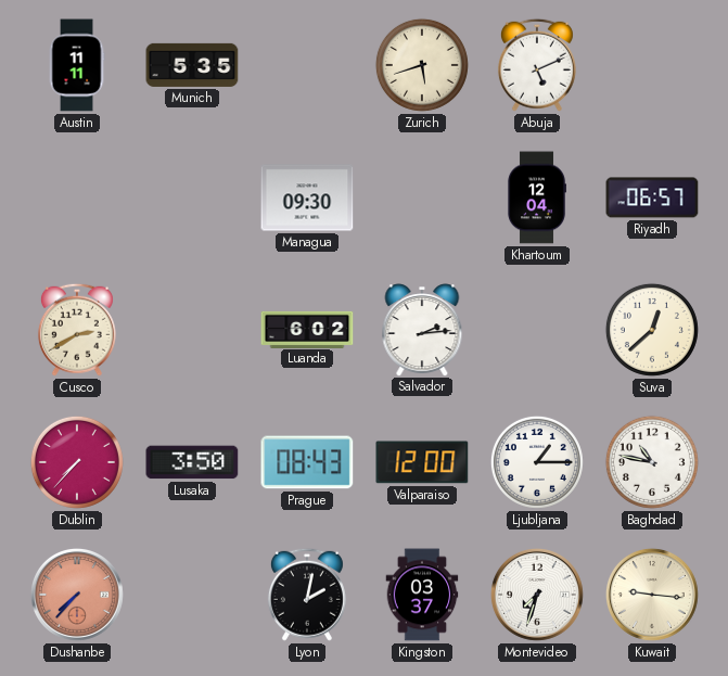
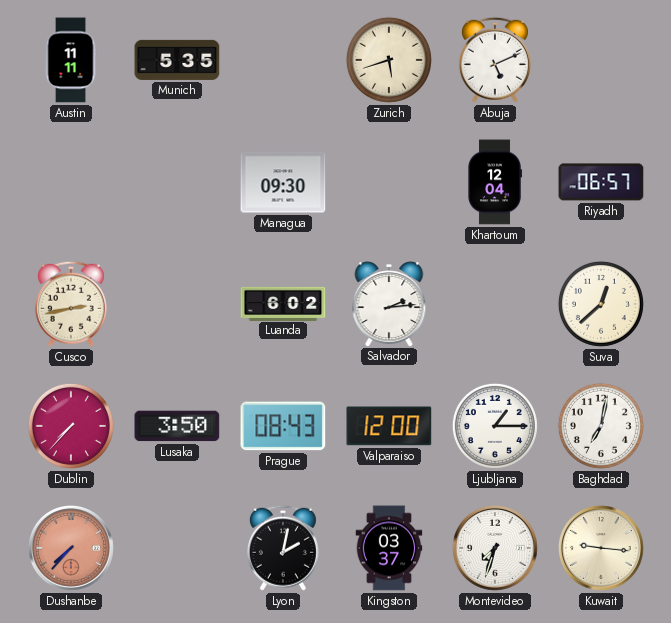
Cusco: 2:40 -> 2:43 (71, 304)
Baghdad: 10:47 -> 7:02 (601, 426)
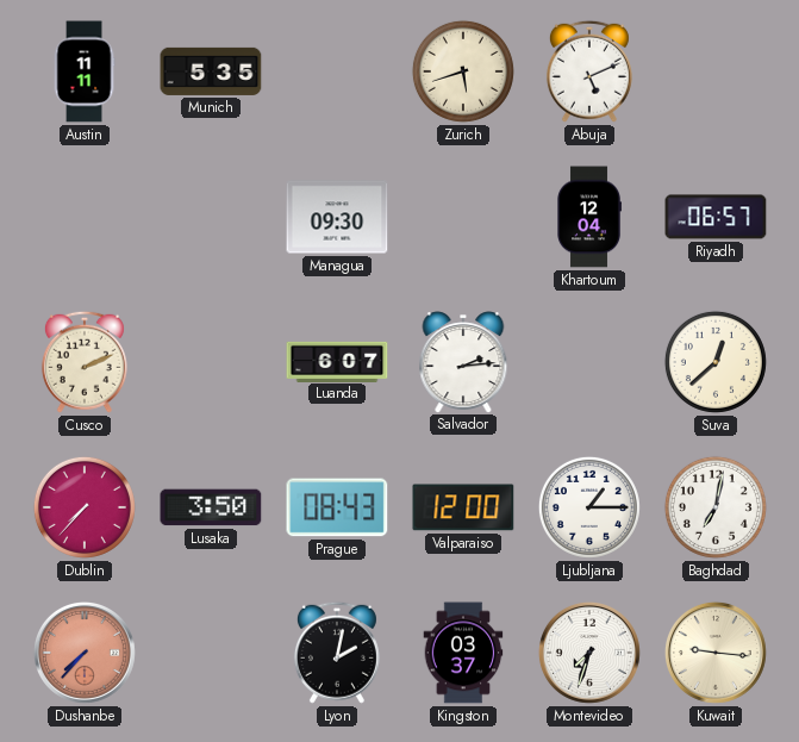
Cusco: 2:43 -> 2:11 (85, 362)
Luanda: 6:02 -> 6:07 (337, 361)
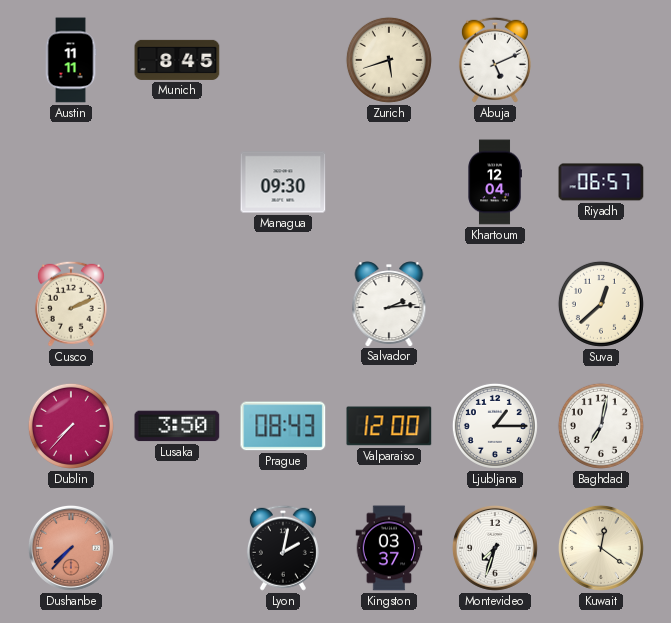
Munich: 5:35 -> 8:45 (177, 60)
Luanda: 6:07 -> none (337, 361)
Kuwait: 9:16 -> 12:21 (601, 548)
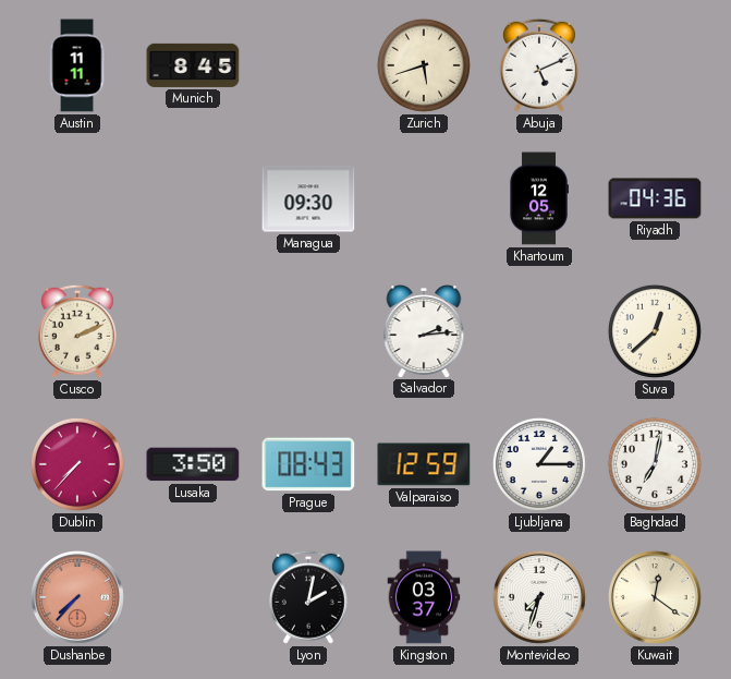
Khartoum: 12:04 -> 12:05 (539, 198)
Riyadh: 06:57 -> 04:36 (655, 198)
Valparaiso: 12:00 -> 12:59 (424, 464)
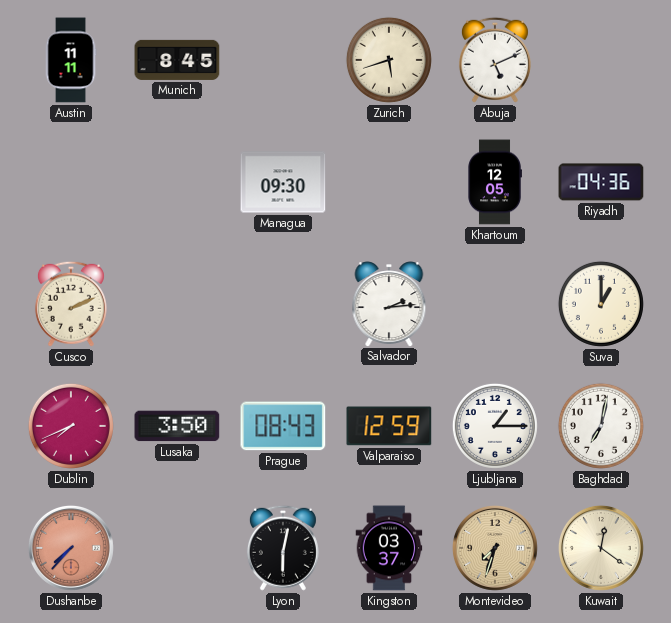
Suva: 12:38 -> 1:00 (601, 304)
Dublin: 7:37 -> 7:41 (71, 426)
Lyon: 2:02 -> 6:02 (283, 548)
Montevideo dial: white -> champagne (495, 548)
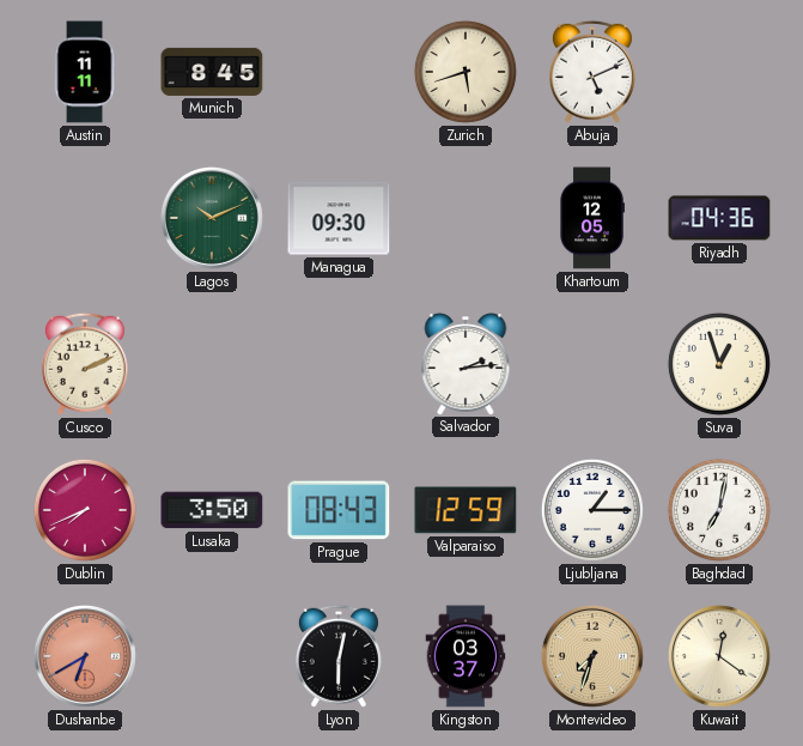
Lagos: none -> 10:11 (212, 218)
Suva: 1:00 -> 12:57 (719, 364)
Dushanbe: 7:37 -> 6:40 (85, 656)
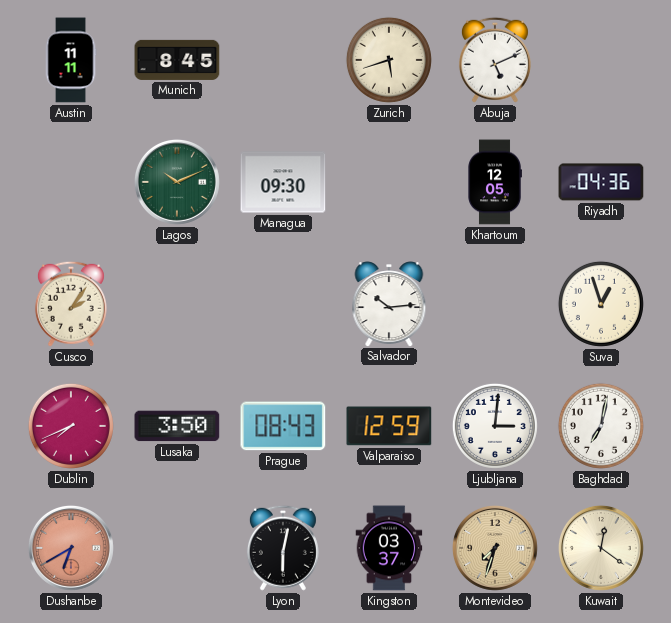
Cusco: 2:11 -> 2:06 (71, 304)
Salvador: 2:14 -> 10:14 (389, 304)
Ljubljana: 1:15 -> 3:01 (495, 426)
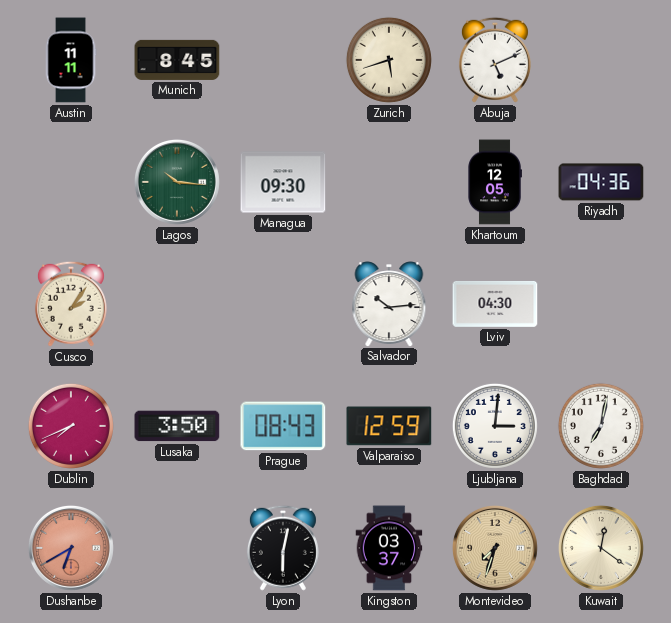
Lagos: 10:11 -> 10:16 (177, 182)
Lviv: none -> 04:30 (495, 304)
Suva: 12:57 -> none (601, 304)
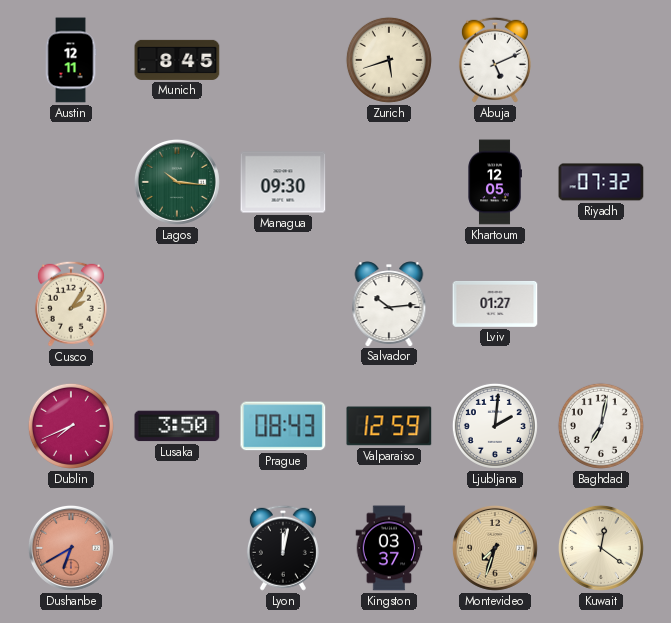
Austin: 11:11 -> 12:11 (71, 60)
Riyadh: 04:36 -> 07:32 (601, 182)
Lviv: 04:30 -> 01:27 (495, 304)
Ljubljana: 3:01 -> 2:01 (495, 426)
Lyon: 6:02 -> 12:02 (283, 548)
